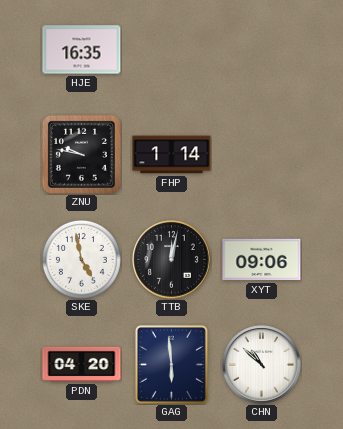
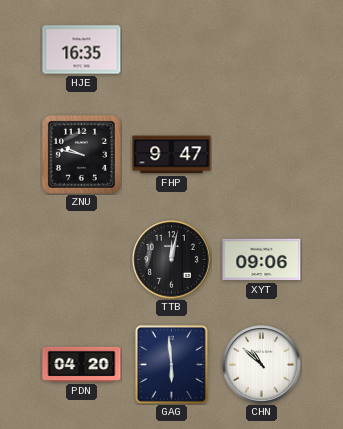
FHP: 1:14 -> 9:47 (172, 155)
SKE: 4:58 -> none (81, 259)
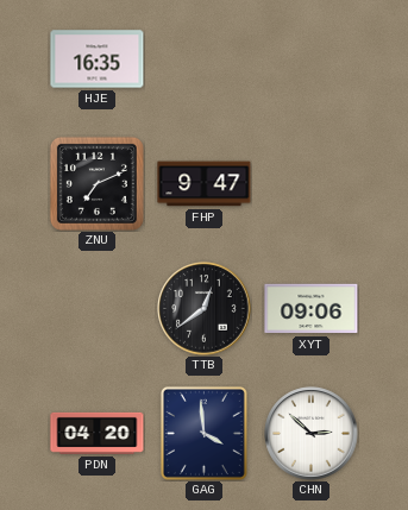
ZNU: 9:47 -> 7:11 (96, 183)
TTB: 12:02 -> 12:39 (205, 309)
GAG: 5:59 -> 3:59 (203, 433)
CHN: 10:52 -> 2:52 (312, 434)
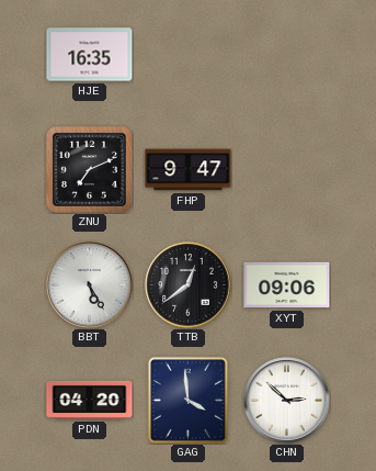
BBT: none -> 5:25 (90, 285)
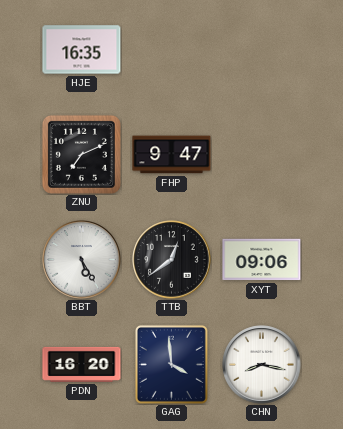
PDN: 04:20 -> 16:20 (82, 364)
CHN: 2:52 -> 8:17 (262, 365)
